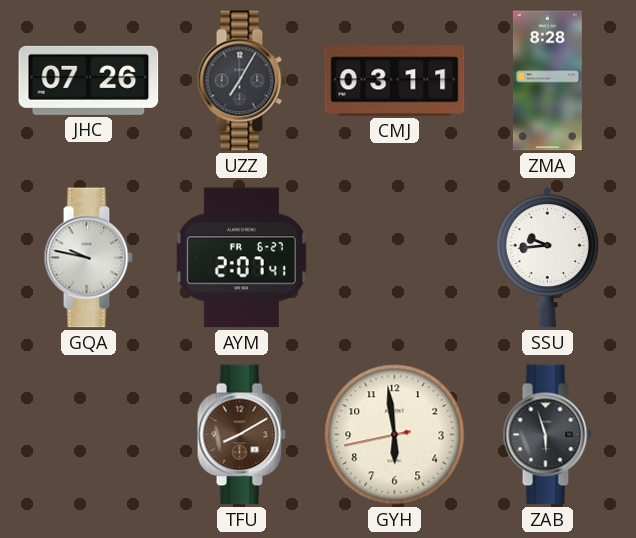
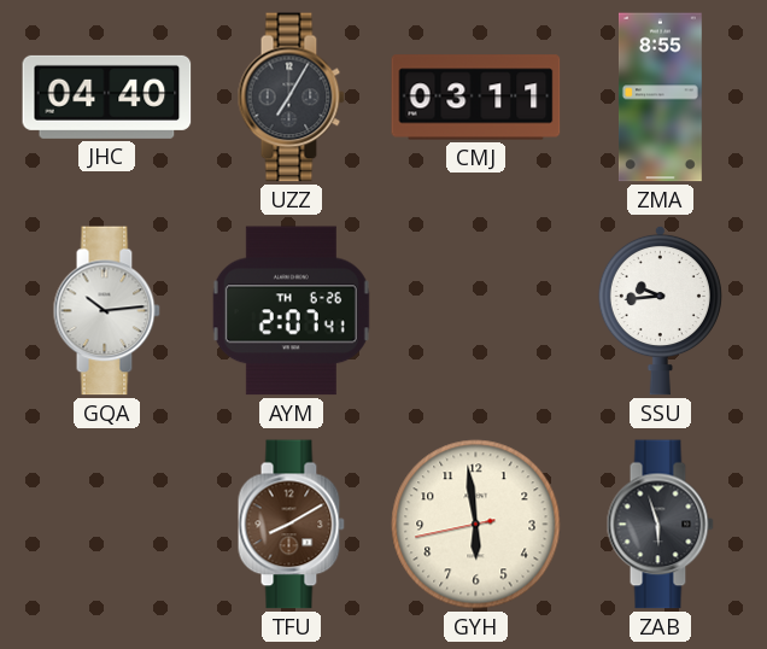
JHC: 07:26 -> 04:40 (107, 97)
ZMA: 8:28 -> 8:55 (660, 98)
GQA: 9:47 -> 10:14 (106, 311)
AYM date: FR 6-27 -> TH 6-26 (291, 311)
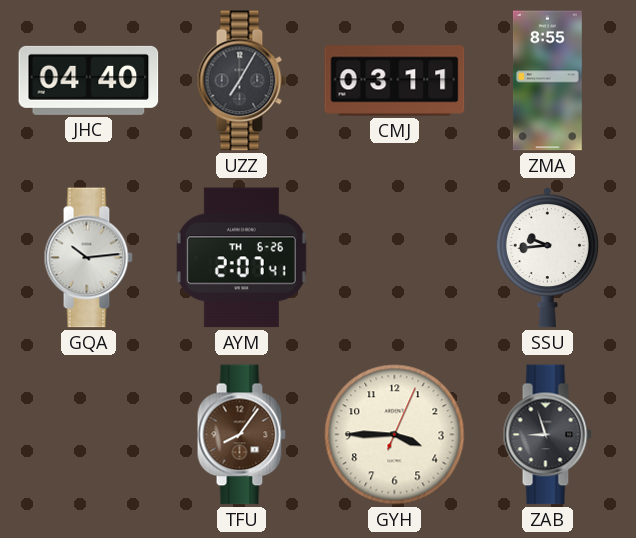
TFU: 8:10 -> 8:06 (241, 435)
GYH: 5:58 -> 3:45 (395, 435)
ZAB: 5:57 -> 8:57 (547, 435)
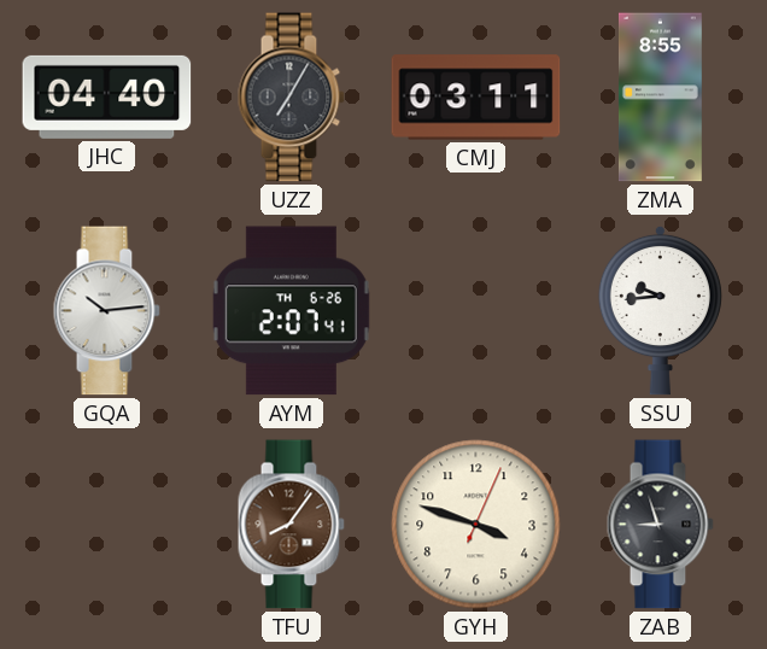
GYH: 3:45 -> 3:48 (476, 525)
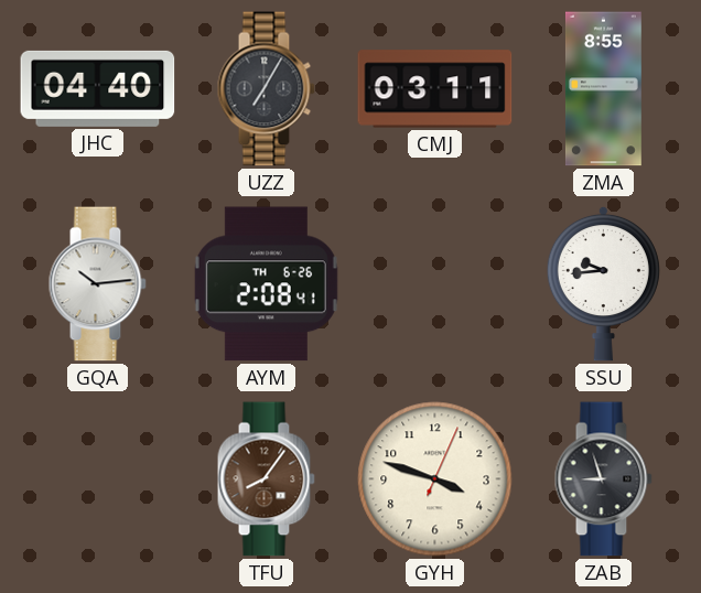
AYM: 2:07 -> 2:08 (266, 284)
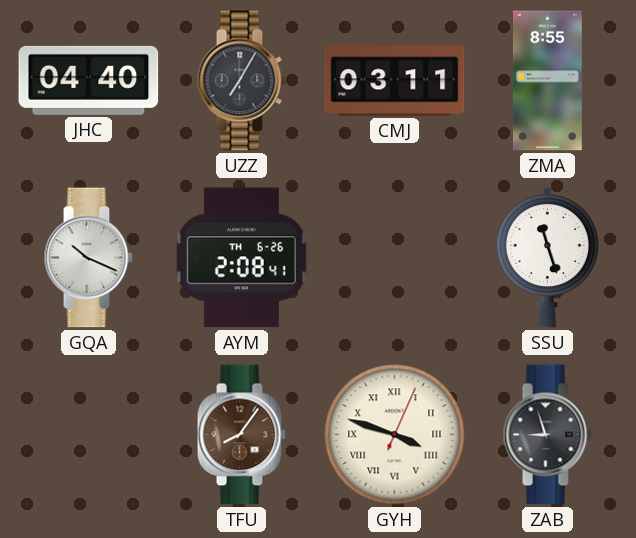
GQA: 10:14 -> 10:19 (88, 258)
SSU: 9:44 -> 11:27 (547, 257)
GYH numerals: Arabic -> Roman (395, 435)
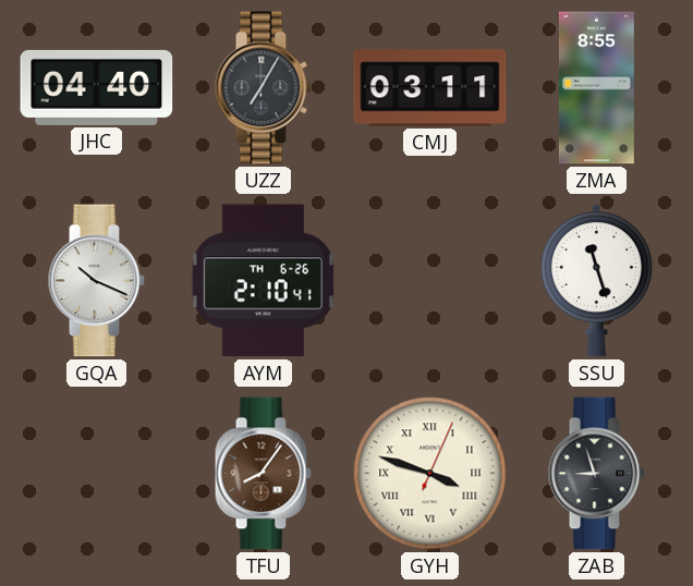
AYM: 2:08 -> 2:10 (263, 281)
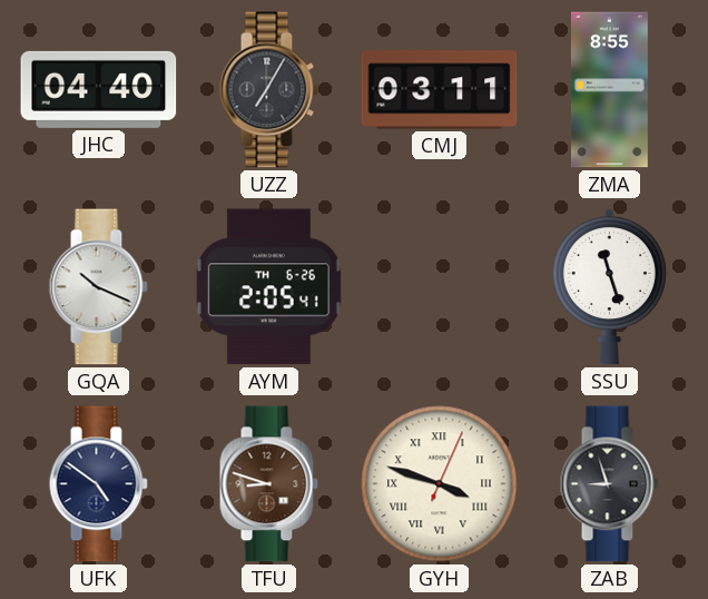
AYM: 2:10 -> 2:05 (268, 287)
UFK: none -> 4:51 (98, 484)
TFU: 8:06 -> 8:48 (268, 484)
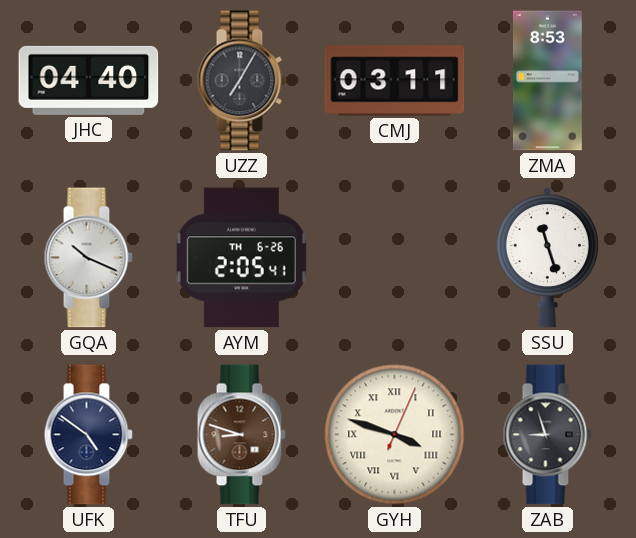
ZMA: 8:55 -> 8:53 (547, 81)
